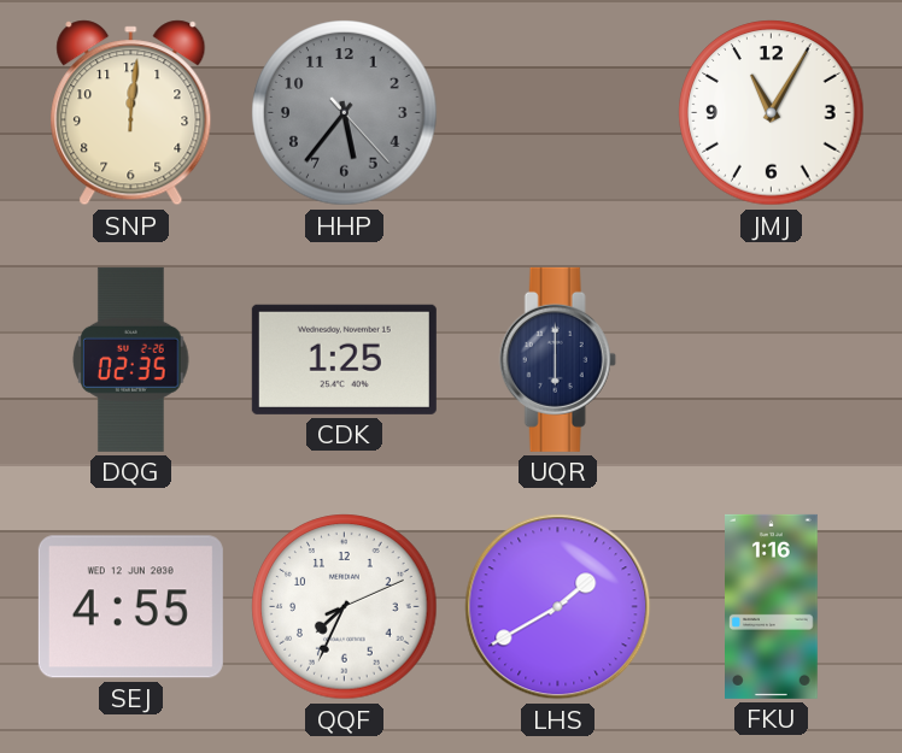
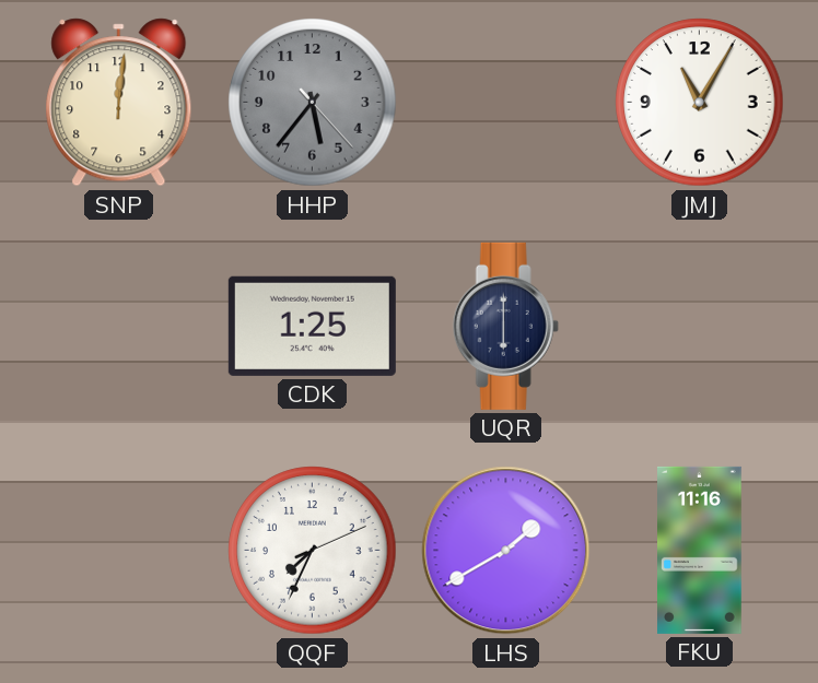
DQG: 02:35 -> none (131, 359)
SEJ: 4:55 -> none (130, 607)
FKU: 1:16 -> 11:16 (700, 550)
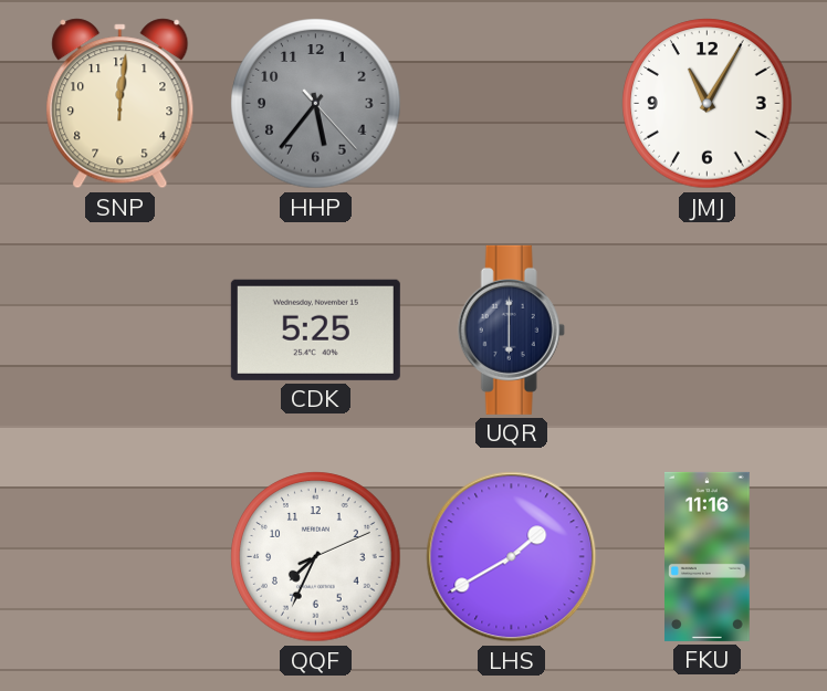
CDK: 1:25 -> 5:25 (315, 329)
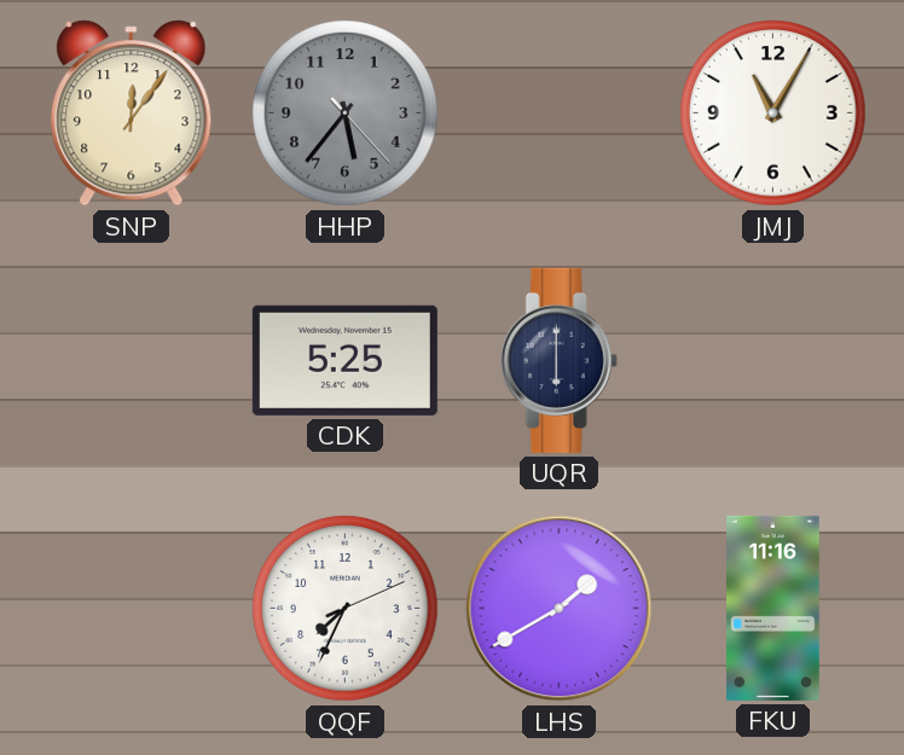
SNP: 12:01 -> 12:06 (132, 114)
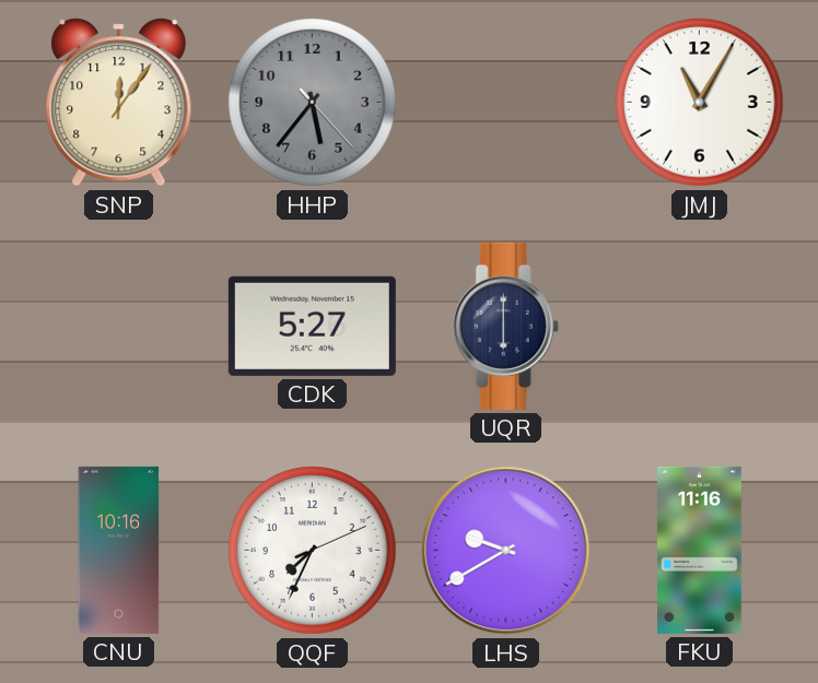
CDK: 5:25 -> 5:27 (312, 326)
CNU: none -> 10:16 (119, 550)
LHS: 1:40 -> 9:40 (506, 551)
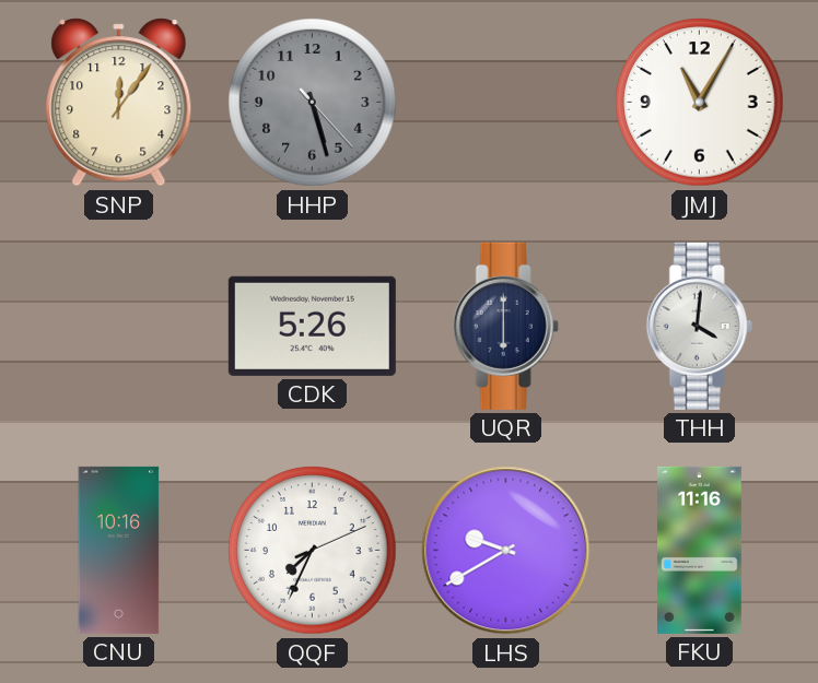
HHP: 5:36 -> 5:27 (313, 103)
CDK: 5:27 -> 5:26 (312, 326)
THH: none -> 4:01 (699, 326)
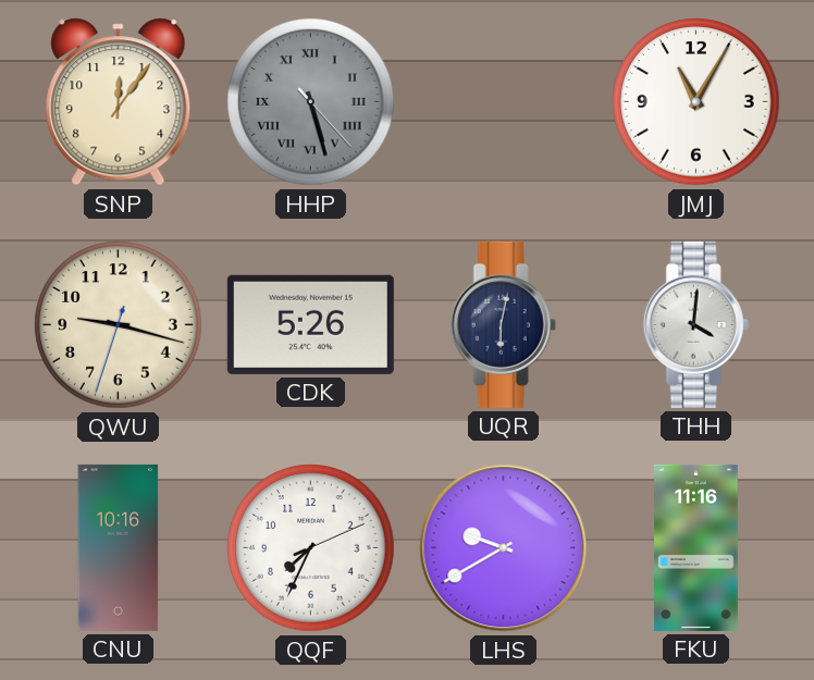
HHP numerals: Arabic -> Roman (311, 102)
QWU: none -> 9:17 (119, 325)
UQR: 6:00 -> 6:02 (503, 324)
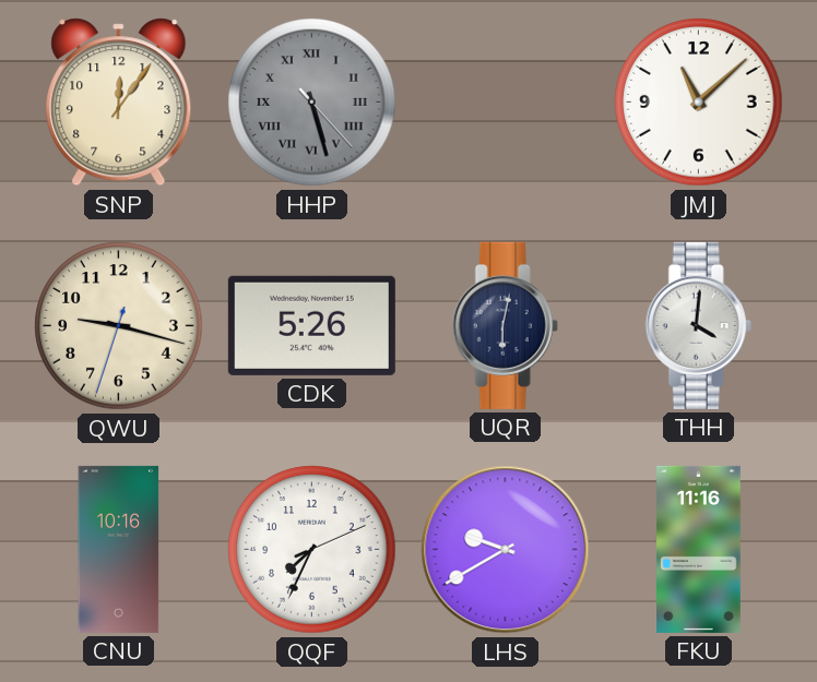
JMJ: 11:05 -> 11:08 (699, 103)
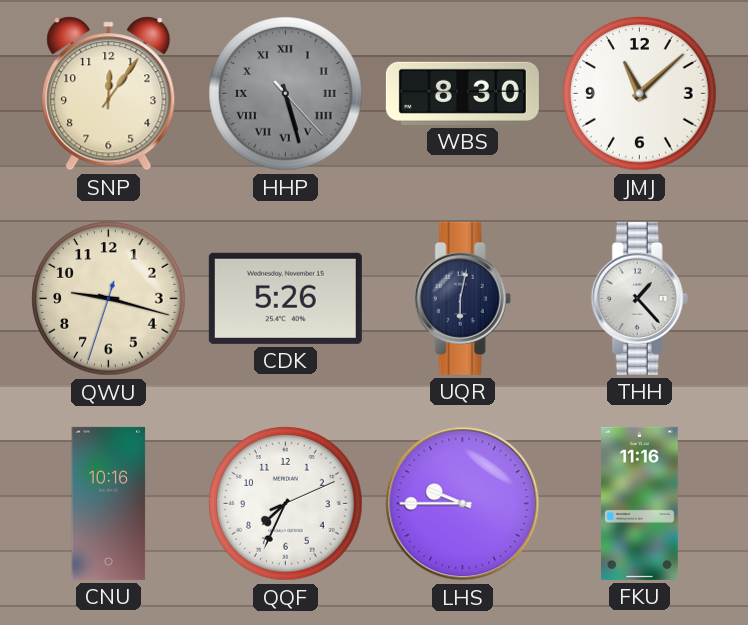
WBS: none -> 8:30 (462, 93)
THH: 4:01 -> 1:23 (639, 298)
LHS: 9:40 -> 9:45 (463, 504)
